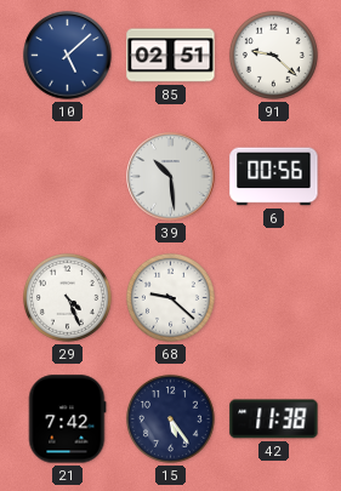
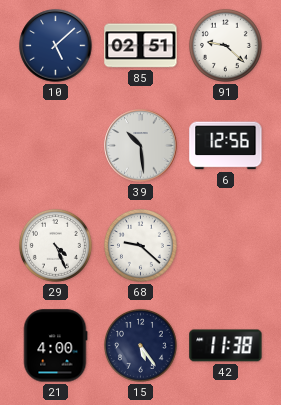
6: 00:56 -> 12:56 (226, 146)
21: 7:42 -> 4:00 (55, 346)
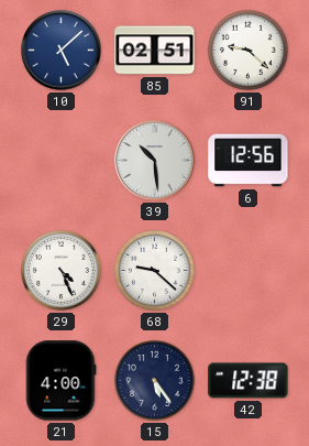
42: 11:38 -> 12:38 (249, 381)
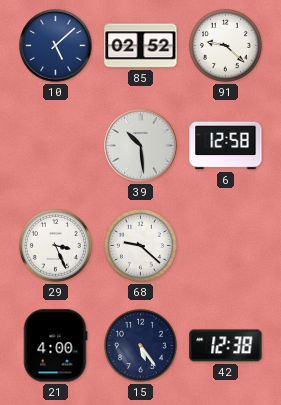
85: 02:51 -> 02:52 (141, 46)
6: 12:56 -> 12:58 (226, 146)
29: 4:26 -> 3:26 (55, 245)
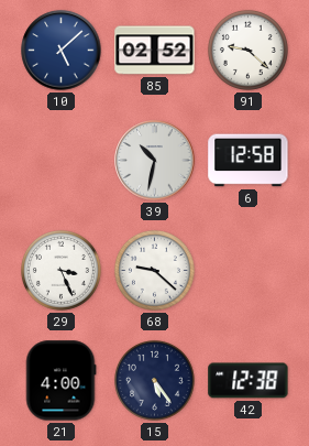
39: 10:29 -> 10:32 (155, 161)
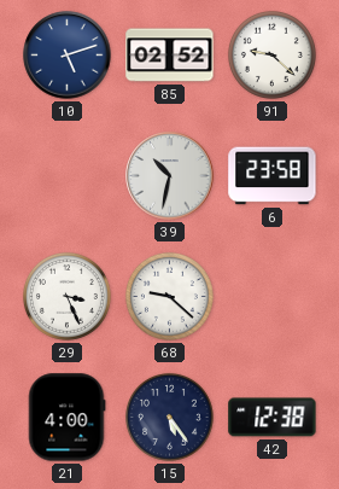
10: 5:08 -> 5:12 (68, 56)
6: 12:58 -> 23:58 (273, 176)
